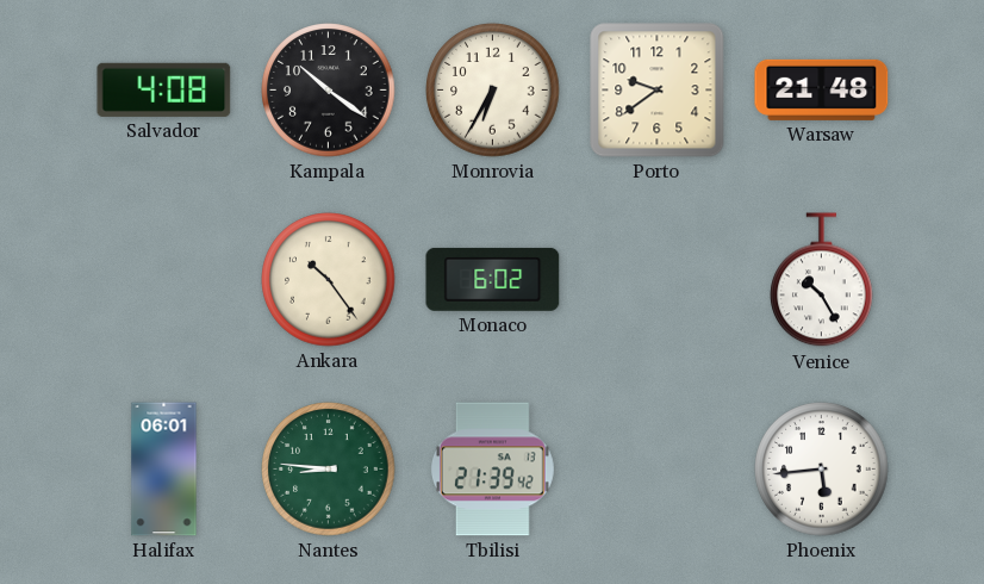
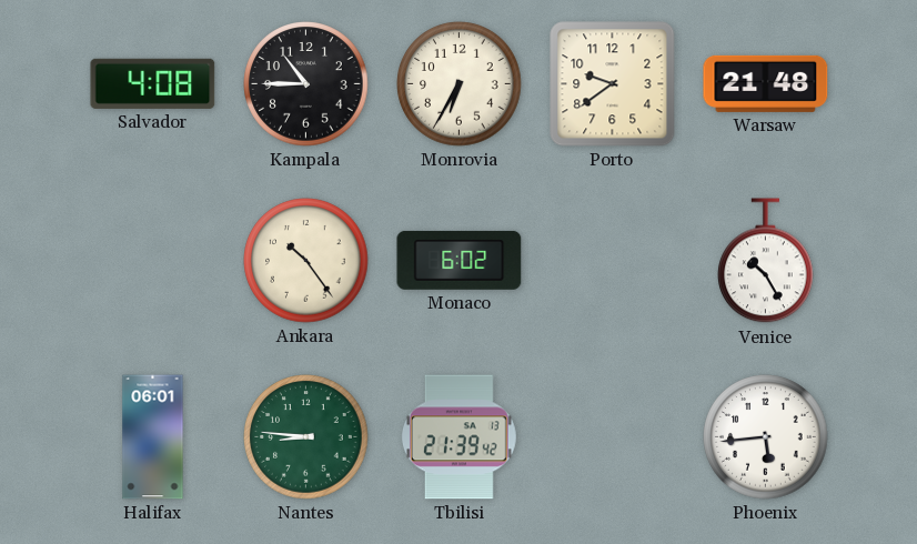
Kampala: 10:21 -> 10:45 (306, 84)
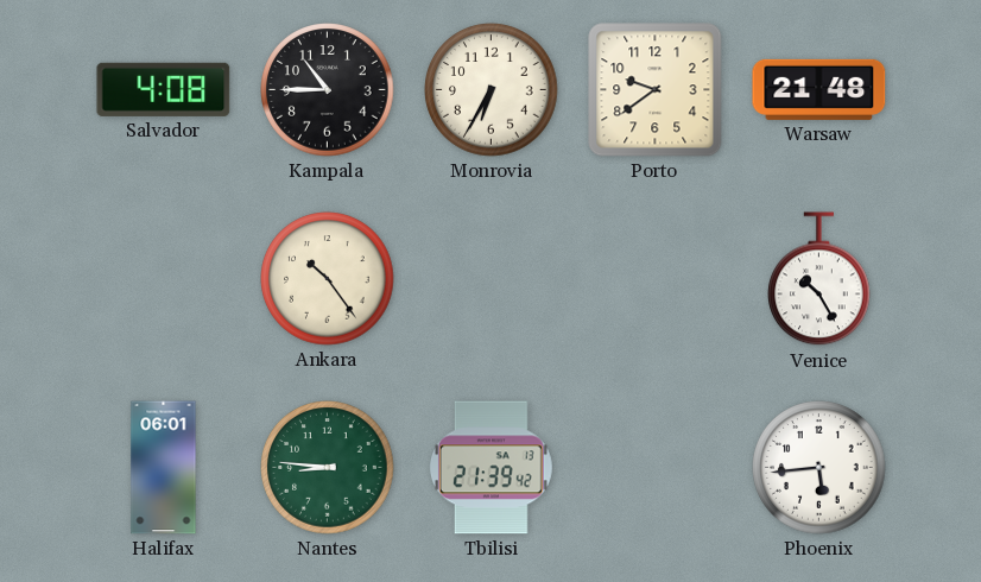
Monaco: 6:02 -> none (460, 260)
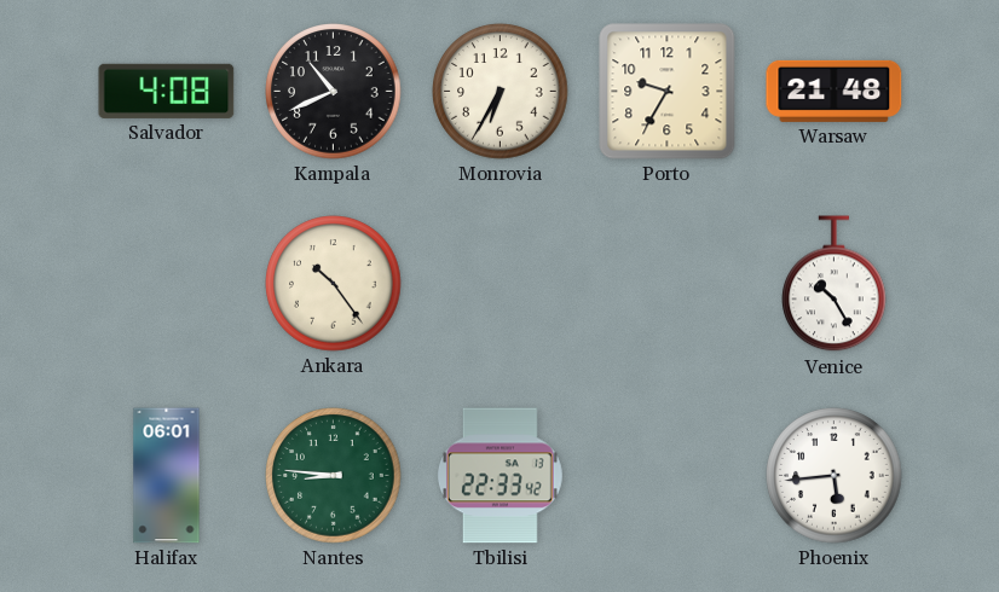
Kampala: 10:45 -> 10:41 (334, 92)
Porto: 9:39 -> 9:35 (668, 92)
Tbilisi: 21:39 -> 22:33 (500, 476)
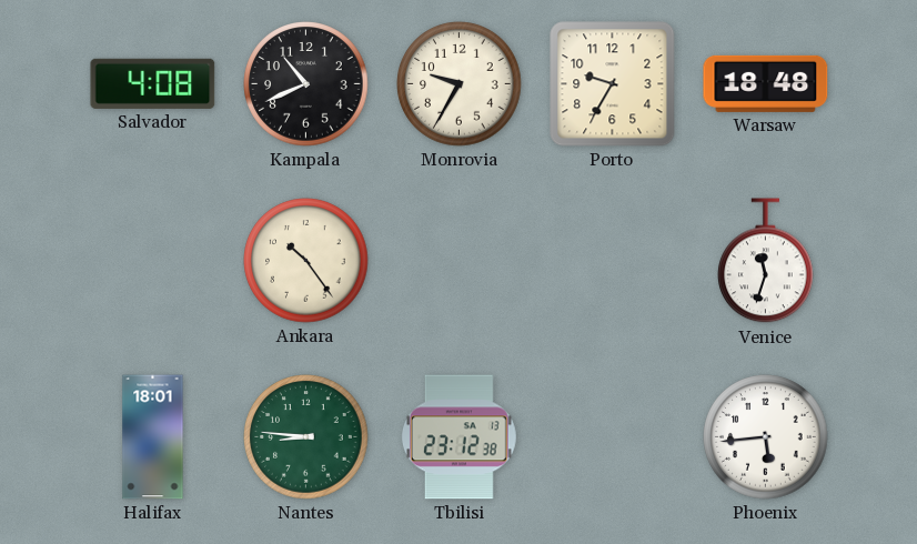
Monrovia: 6:35 -> 9:35 (460, 84)
Warsaw: 21:48 -> 18:48 (766, 83)
Venice: 10:25 -> 11:33 (766, 261)
Halifax: 06:01 -> 18:01 (153, 437)
Tbilisi: 22:33 -> 23:12 (458, 437)
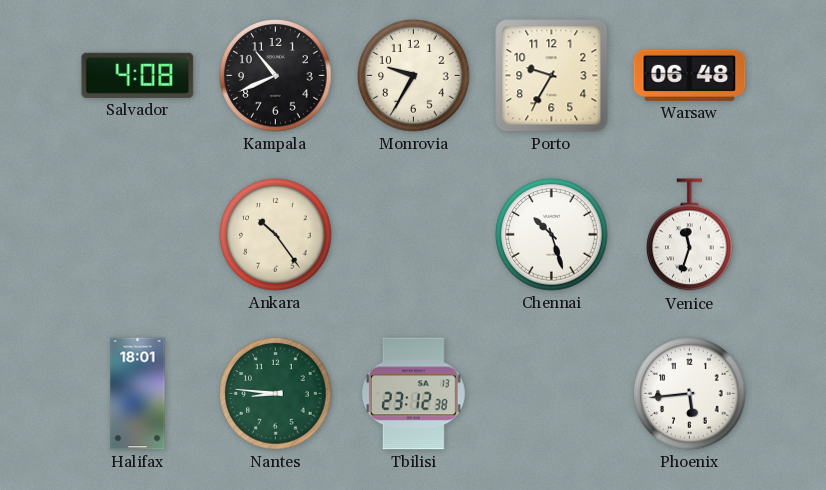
Warsaw: 18:48 -> 06:48 (690, 75)
Chennai: none -> 10:27 (552, 235)
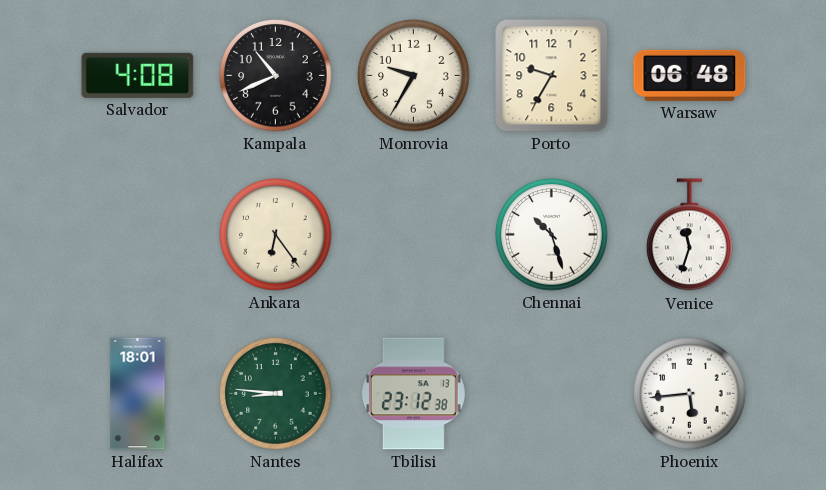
Ankara: 10:24 -> 6:24 (276, 235)
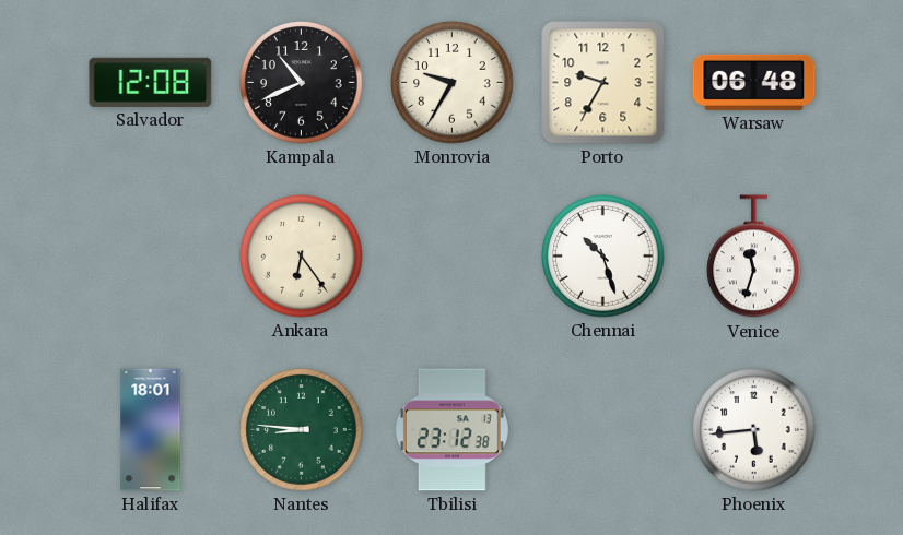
Salvador: 4:08 -> 12:08 (151, 82)
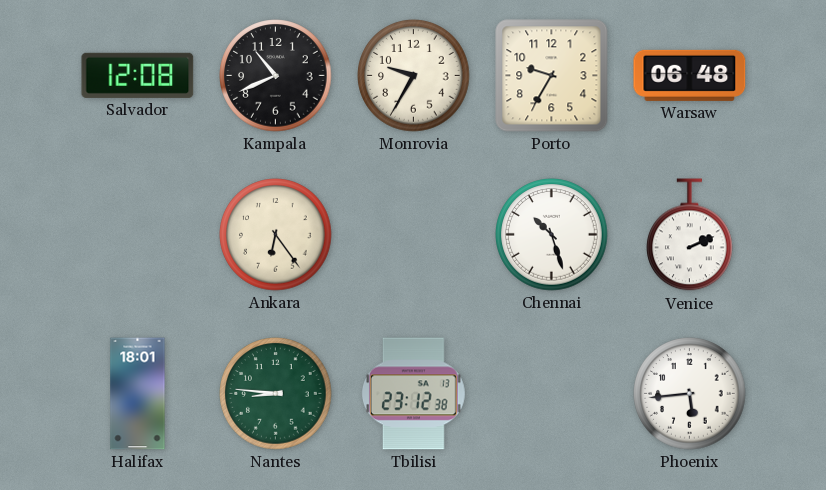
Venice: 11:33 -> 2:11 (690, 235)
